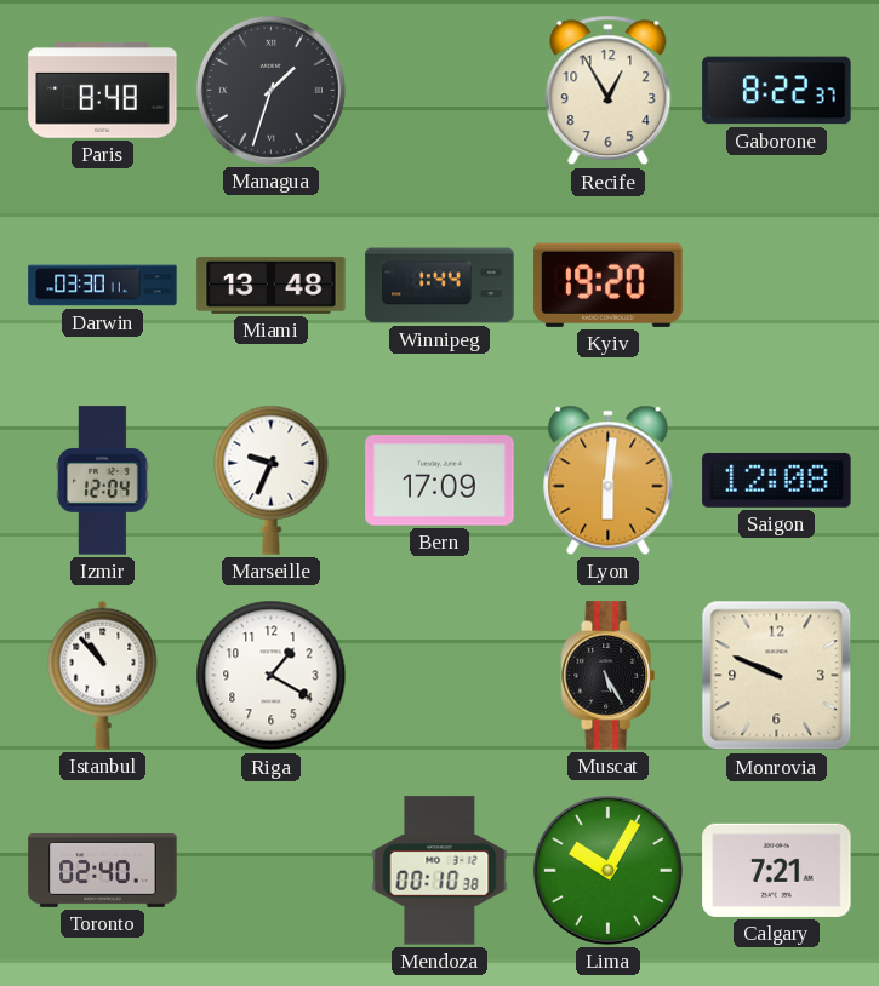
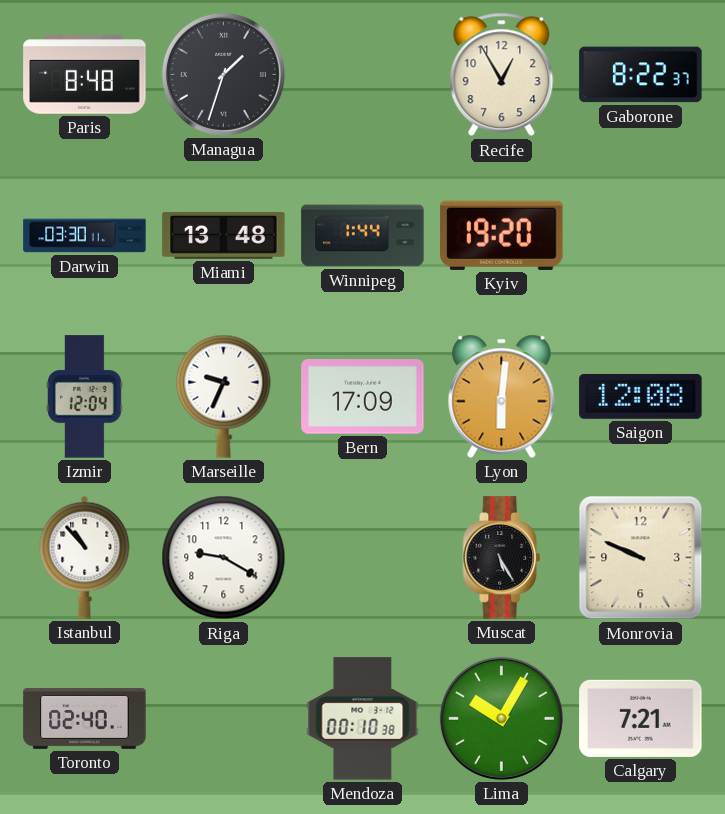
Riga: 1:20 -> 9:20 (224, 558)
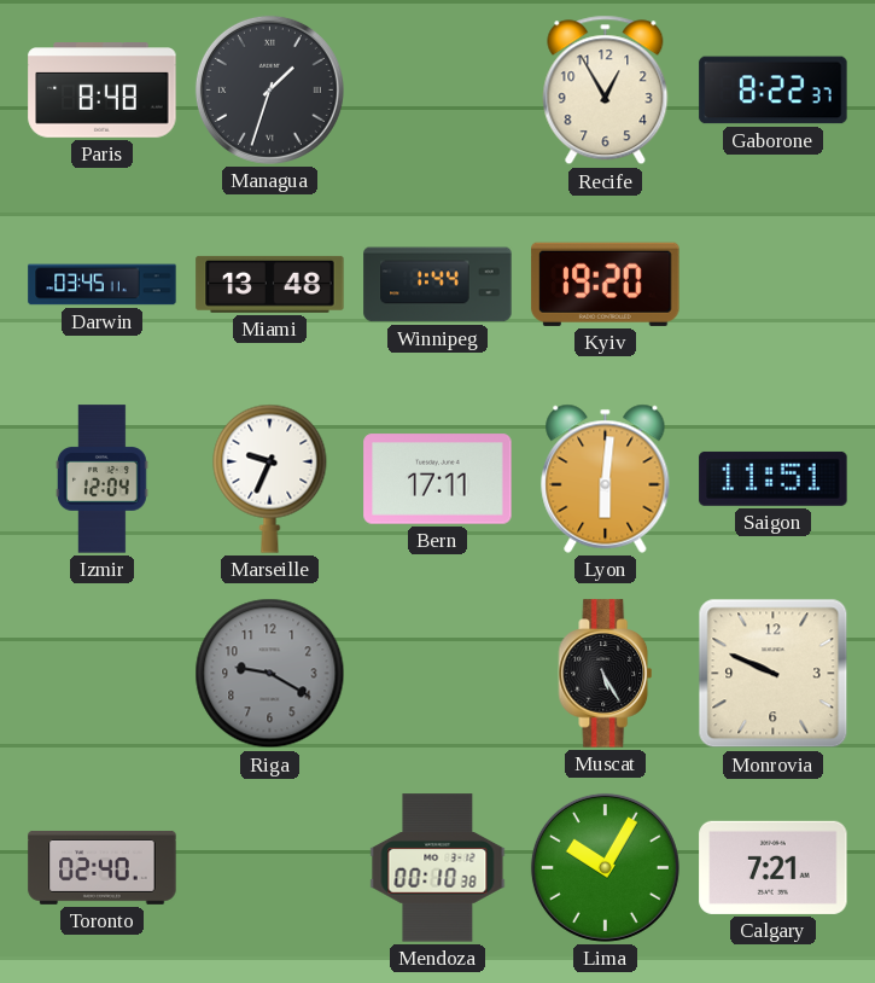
Darwin: 03:30 -> 03:45 (103, 285)
Bern: 17:09 -> 17:11 (438, 479)
Saigon: 12:08 -> 11:51 (774, 478)
Istanbul: 10:53 -> none (85, 557)
Riga dial: white -> grey (270, 674)
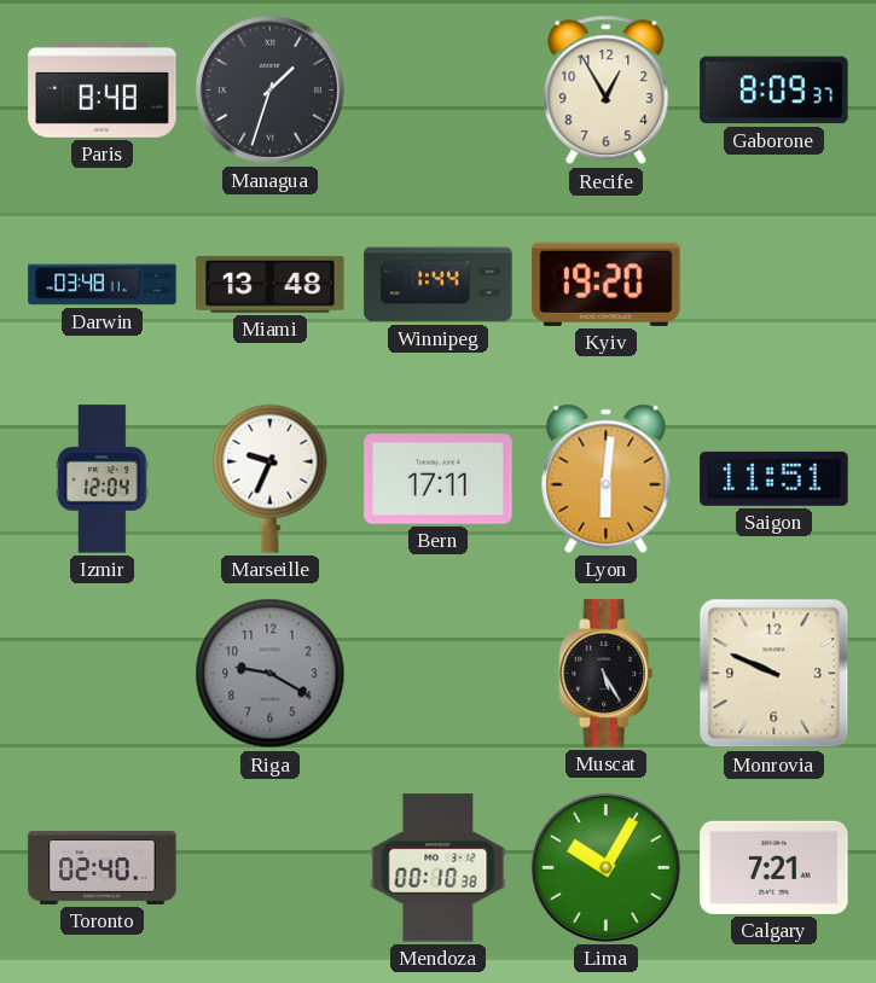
Gaborone: 8:22 -> 8:09 (775, 91)
Darwin: 03:45 -> 03:48 (103, 285)
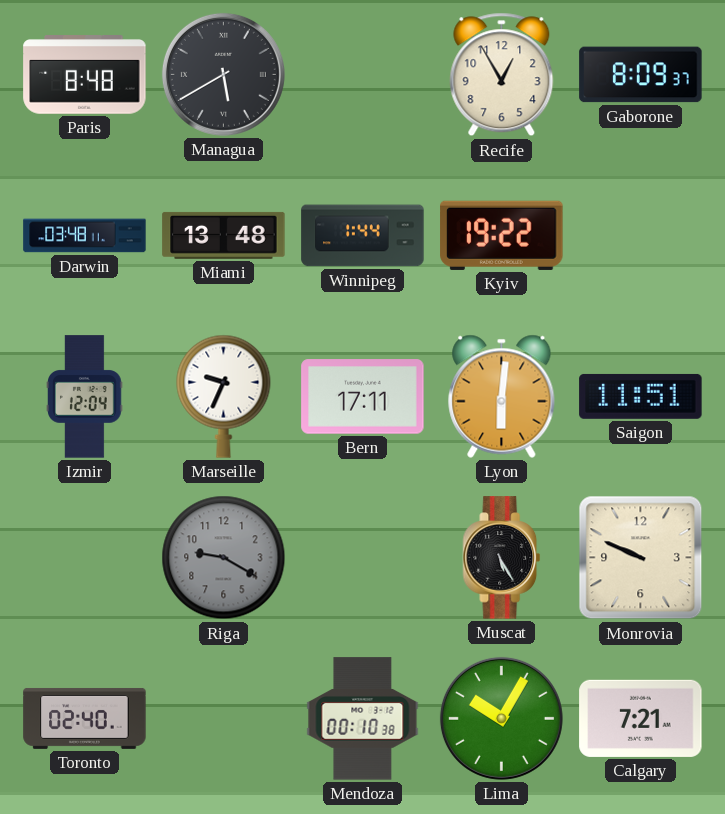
Managua: 1:33 -> 5:40 (223, 74)
Kyiv: 19:20 -> 19:22 (502, 235)
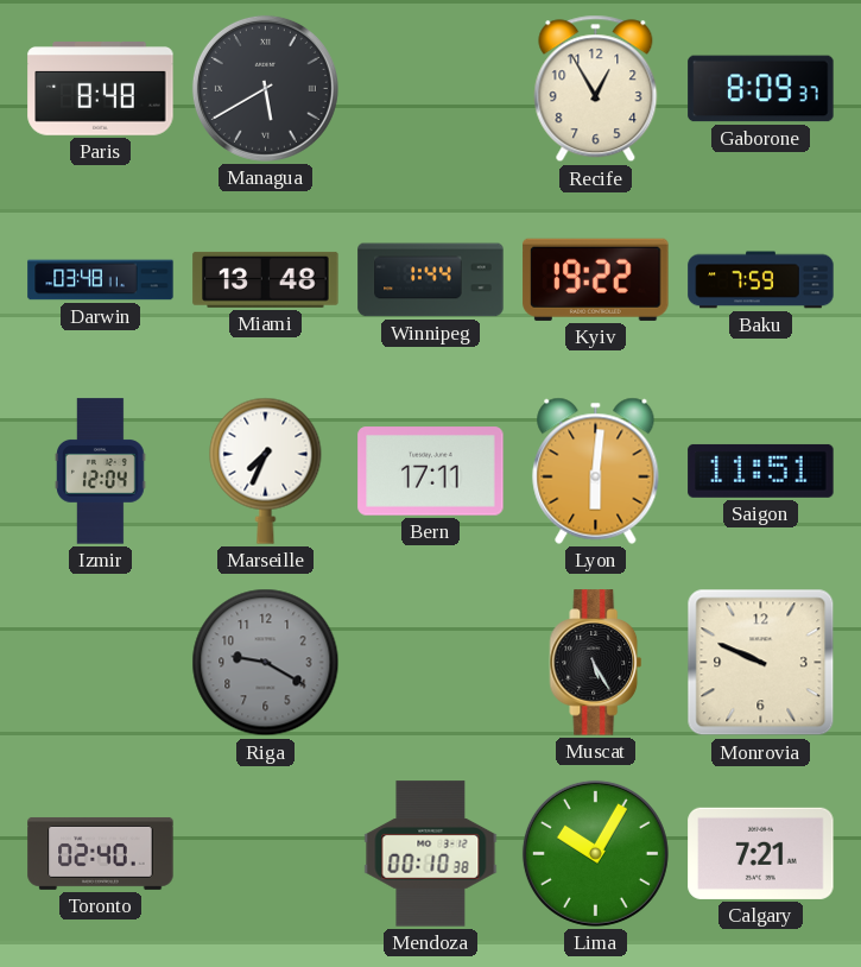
Baku: none -> 7:59 (761, 280)
Marseille: 9:34 -> 7:34 (266, 470)
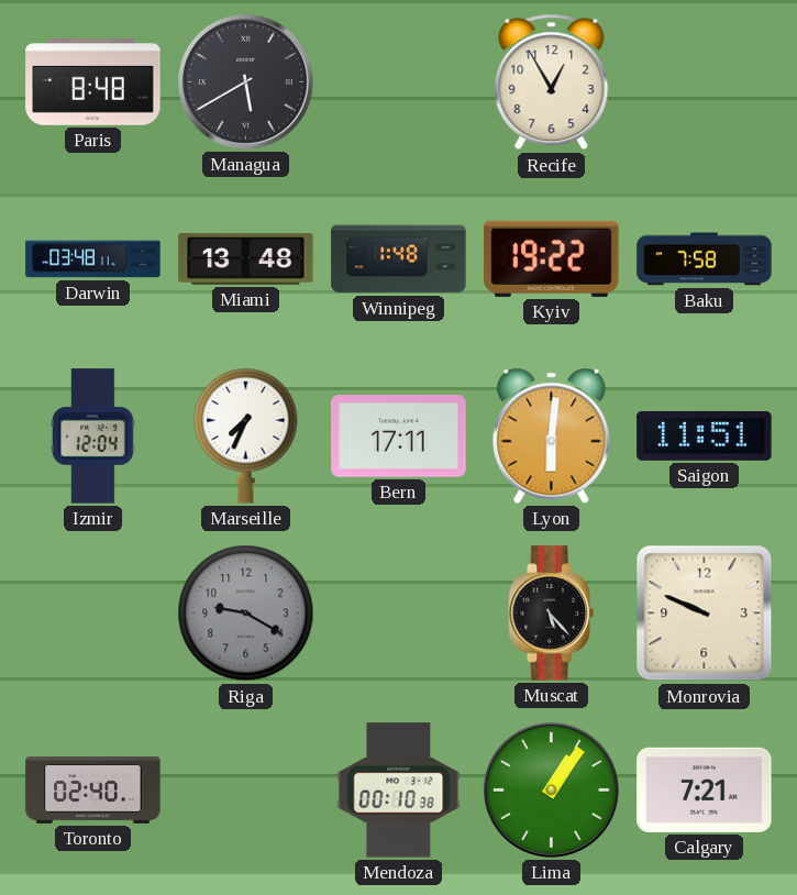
Gaborone: 8:09 -> none (761, 89)
Winnipeg: 1:44 -> 1:48 (399, 259)
Baku: 7:59 -> 7:58 (705, 259)
Muscat: 5:25 -> 5:23 (552, 614)
Lima: 10:05 -> 1:06 (551, 789)
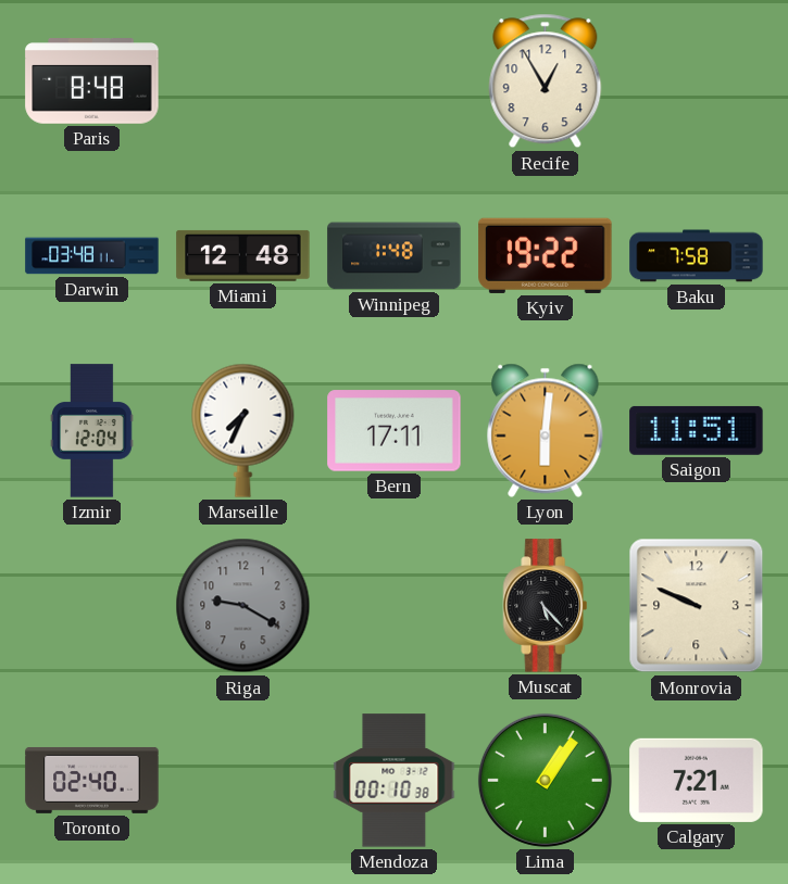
Managua: 5:40 -> none (245, 81)
Miami: 13:48 -> 12:48 (243, 255)
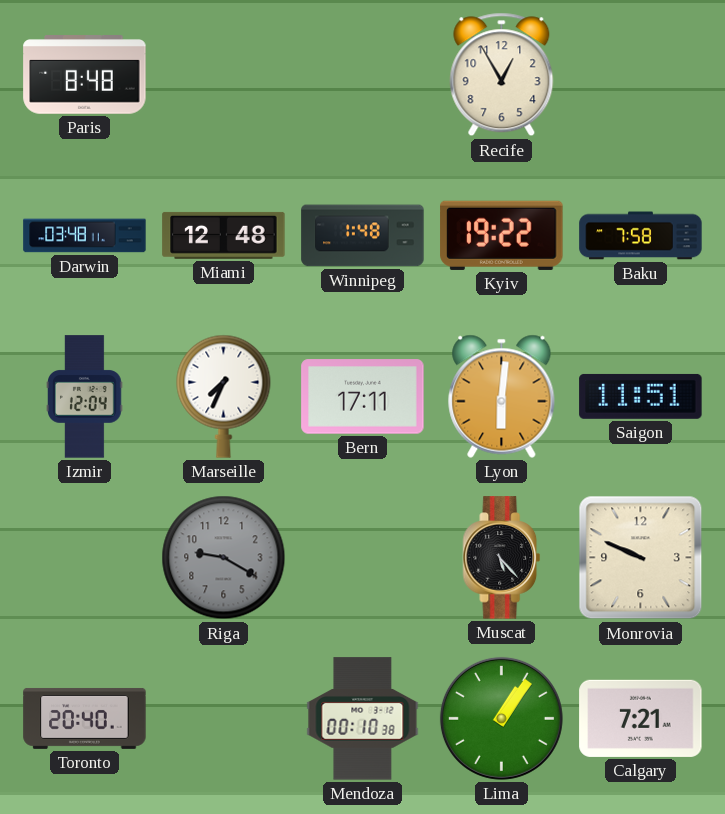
Toronto: 02:40 -> 20:40 (85, 718)
